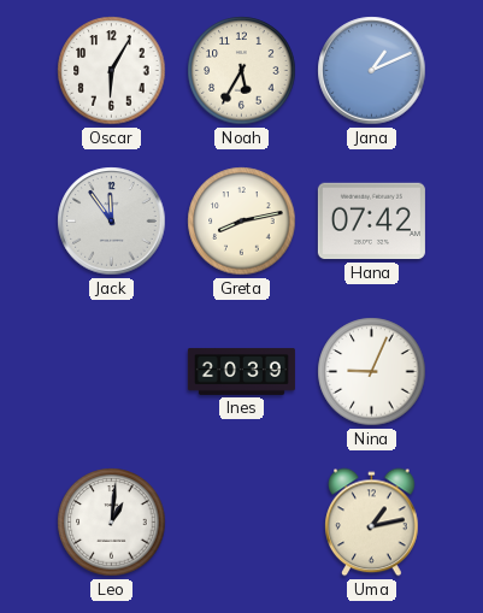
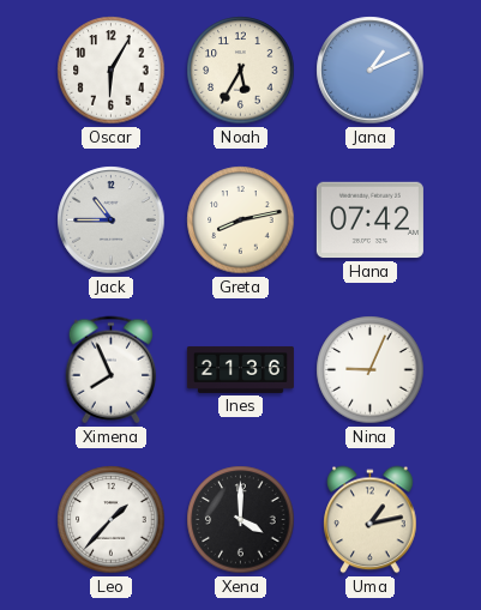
Jack: 11:54 -> 10:45 (112, 221)
Ximena: none -> 7:56 (112, 370)
Ines: 20:39 -> 21:36 (240, 369)
Leo: 1:01 -> 1:37 (112, 520)
Xena: none -> 4:00 (241, 520)
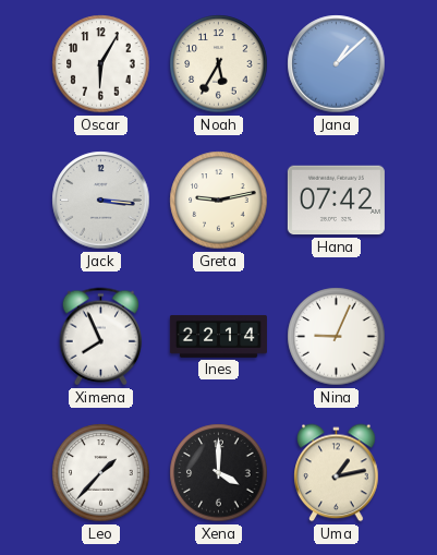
Jana: 1:11 -> 1:08 (337, 64)
Jack: 10:45 -> 3:16 (101, 201)
Greta: 8:13 -> 9:13 (219, 201)
Ines: 21:36 -> 22:14 (218, 336)
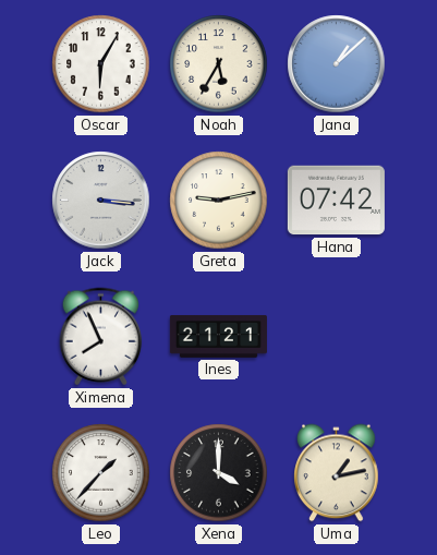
Ines: 22:14 -> 21:21 (218, 336)
Nina: 9:04 -> none (337, 337)
